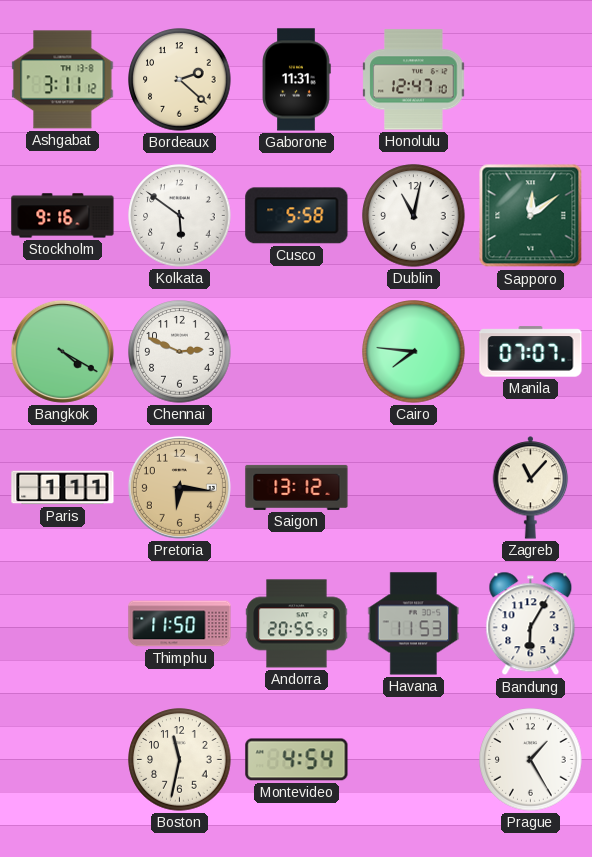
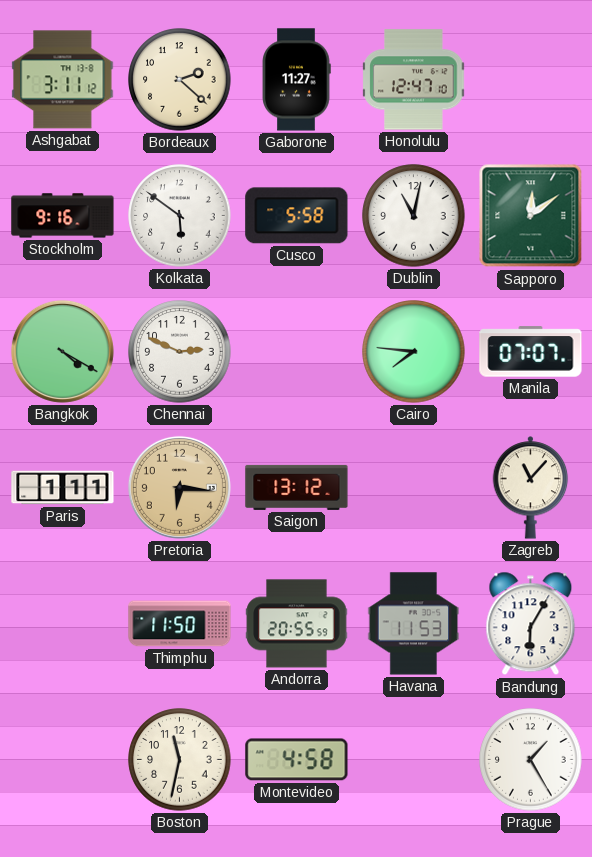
Gaborone: 11:31 -> 11:27 (296, 80)
Montevideo: 4:54 -> 4:58 (297, 760)
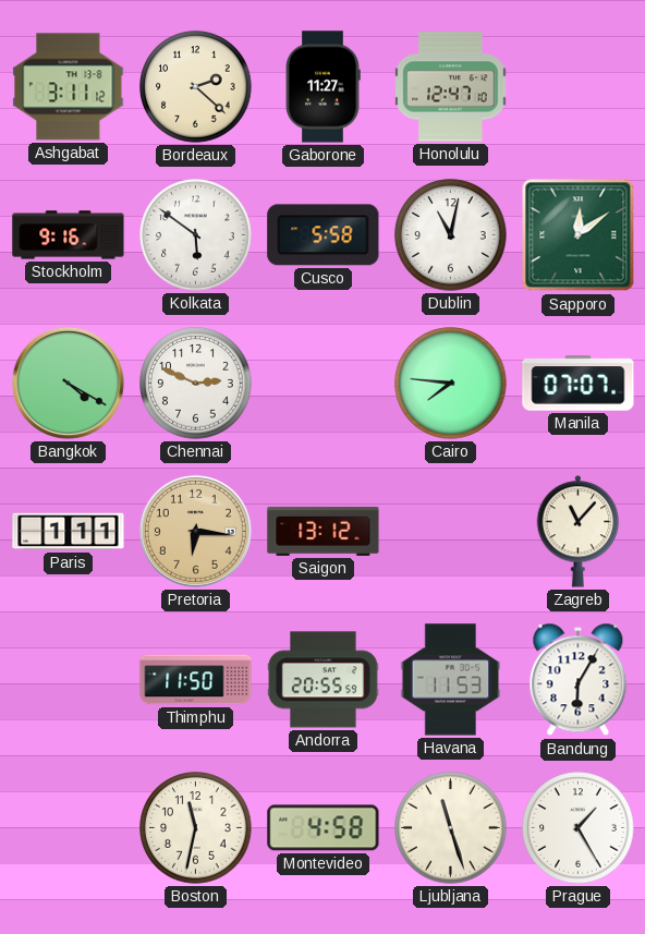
Ljubljana: none -> 11:27 (451, 828)
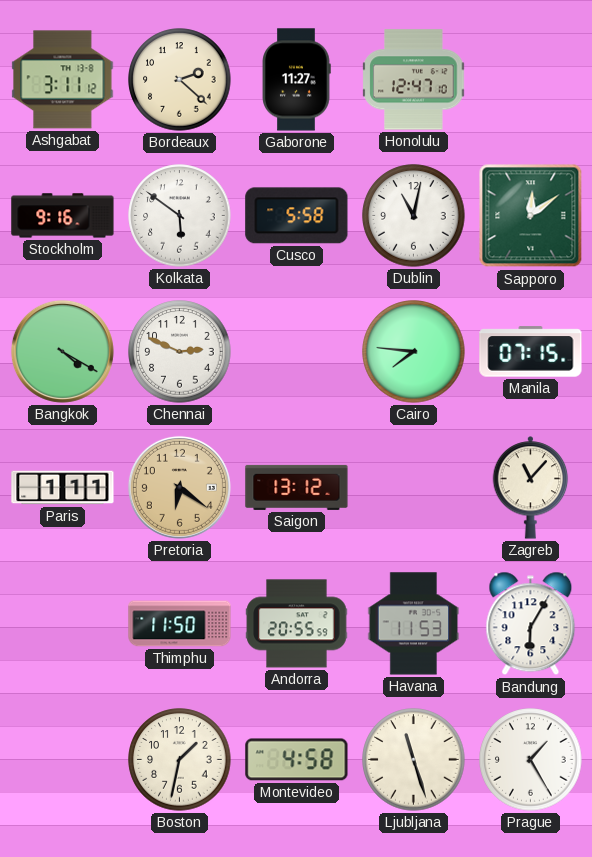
Manila: 07:07 -> 07:15 (531, 352)
Pretoria: 6:16 -> 6:21 (179, 487)
Boston: 11:32 -> 1:32 (180, 760)
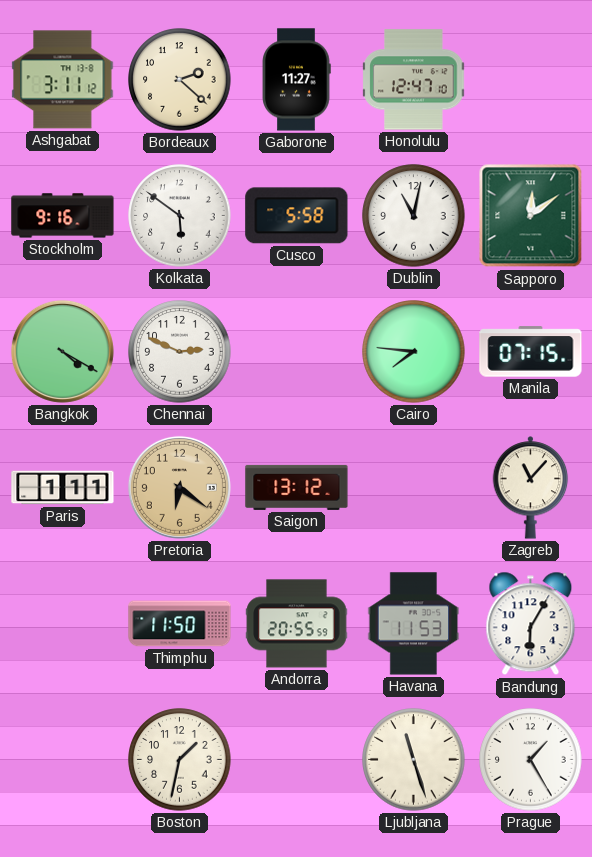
Montevideo: 4:58 -> none (297, 760)
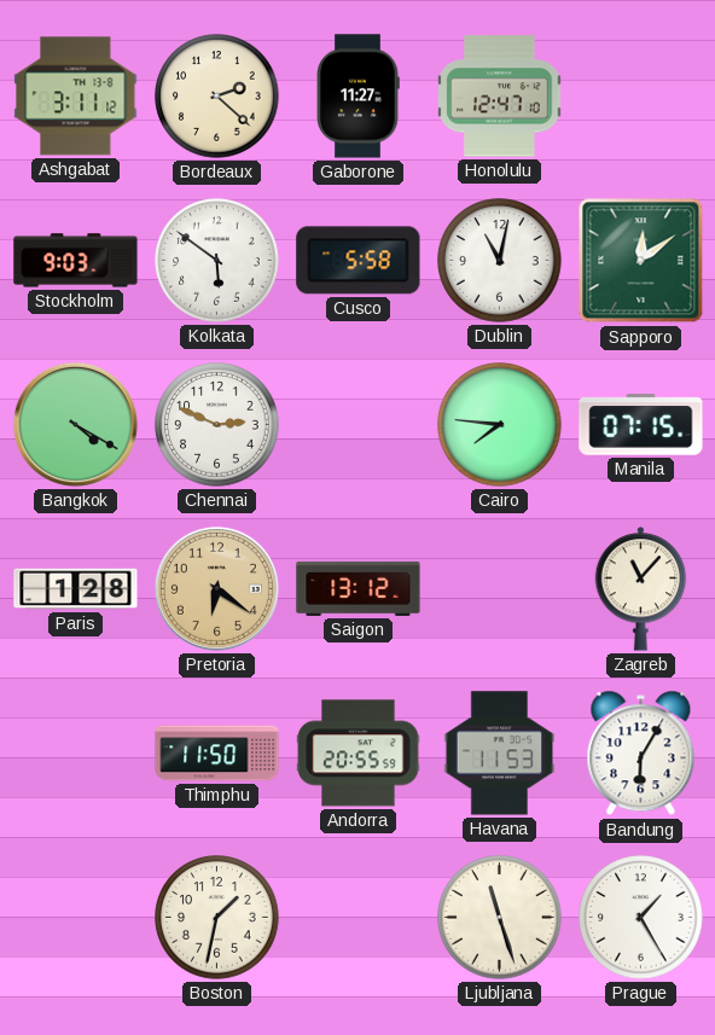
Stockholm: 9:16 -> 9:03 (76, 261)
Paris: 1:11 -> 1:28 (76, 589)
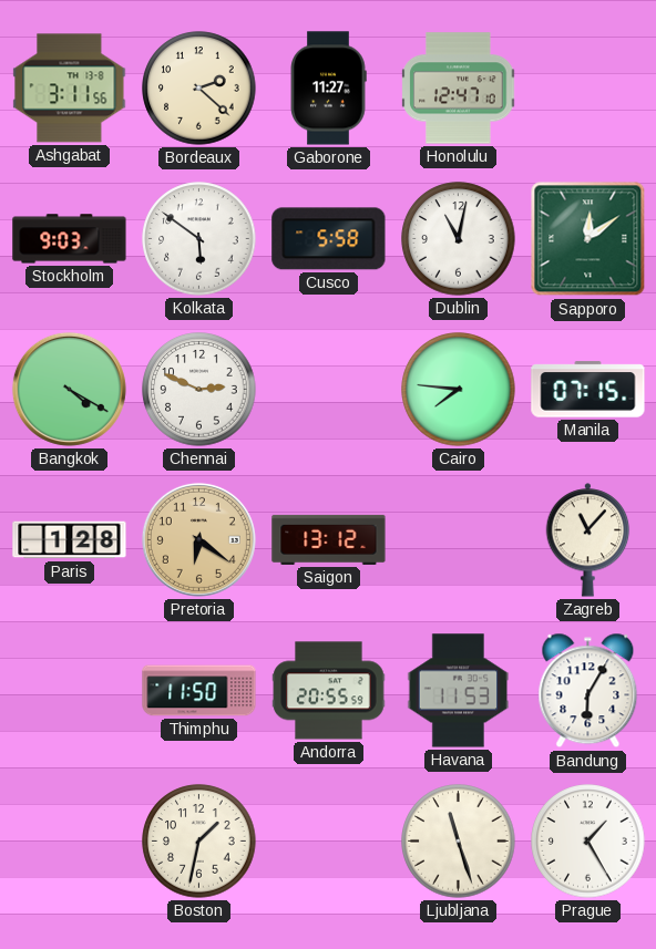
Ashgabat: 3:11:12 -> 3:11:56 (70, 89)
